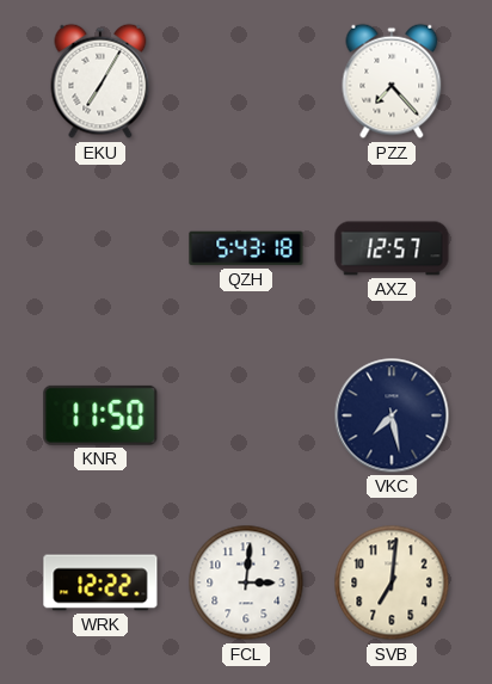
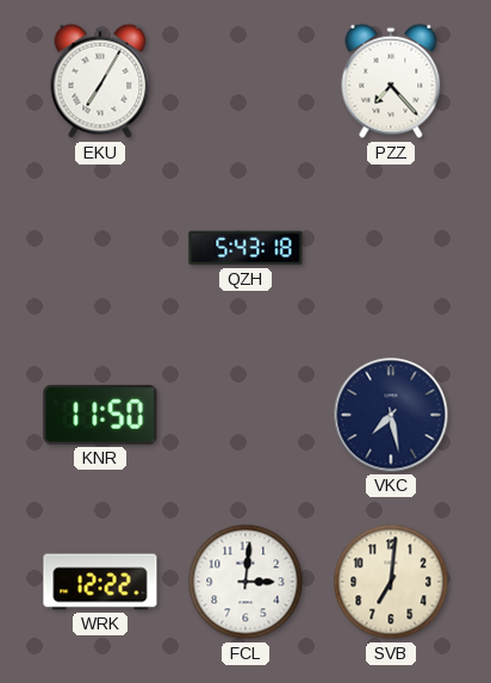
AXZ: 12:57 -> none (392, 248)
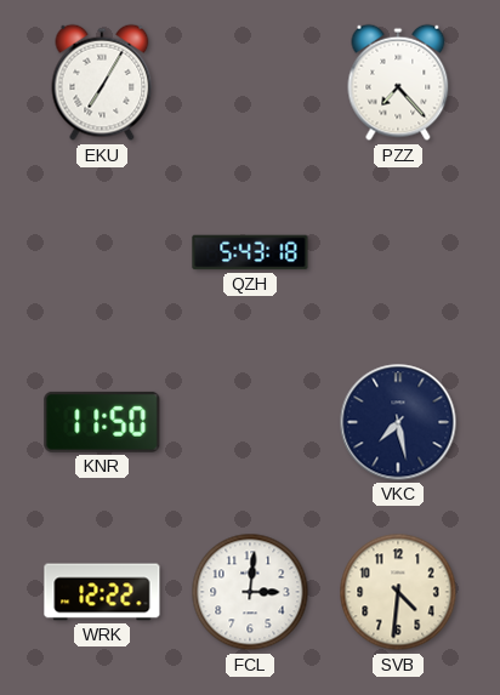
SVB: 7:01 -> 4:31 (398, 592)
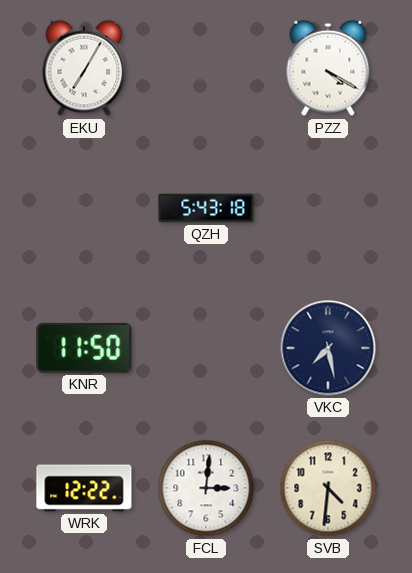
PZZ: 7:23 -> 4:20 (328, 68)
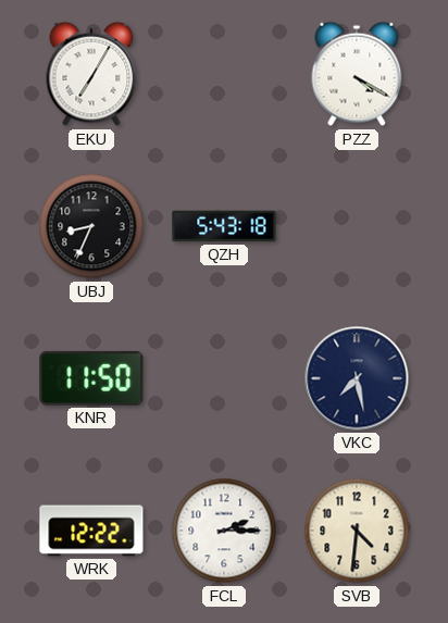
UBJ: none -> 8:34 (91, 226)
FCL: 3:01 -> 2:15 (224, 531)
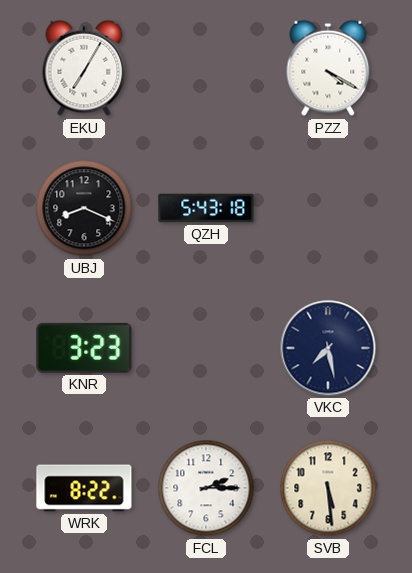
UBJ: 8:34 -> 8:19 (84, 208)
KNR: 11:50 -> 3:23 (84, 348)
WRK: 12:22 -> 8:22 (84, 488)
SVB: 4:31 -> 5:29 (328, 488)
